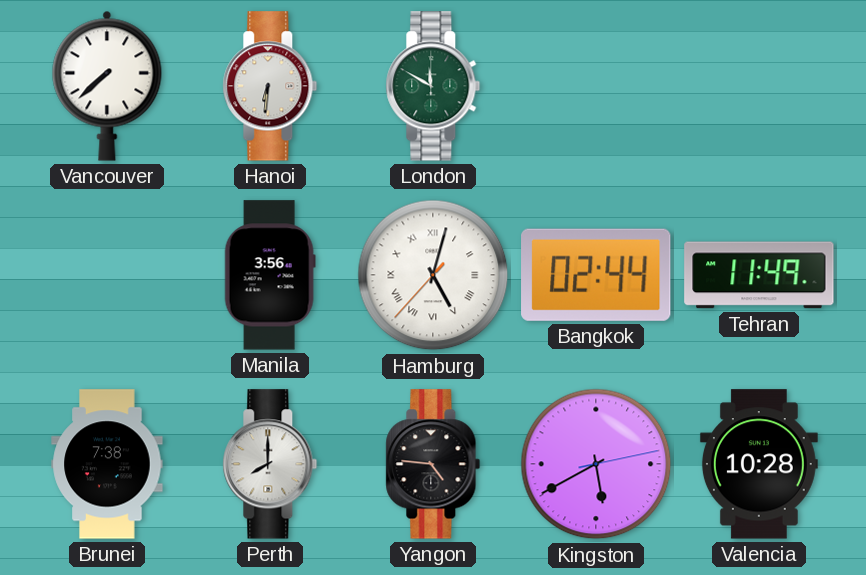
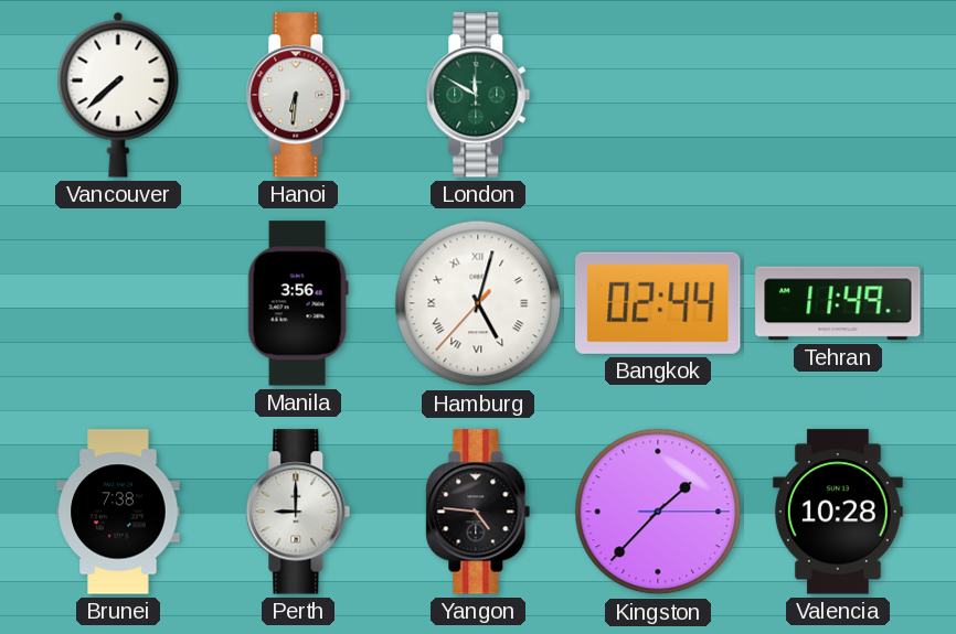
Perth: 8:00 -> 9:00 (298, 512)
Kingston: 5:40 -> 1:37 (658, 512)
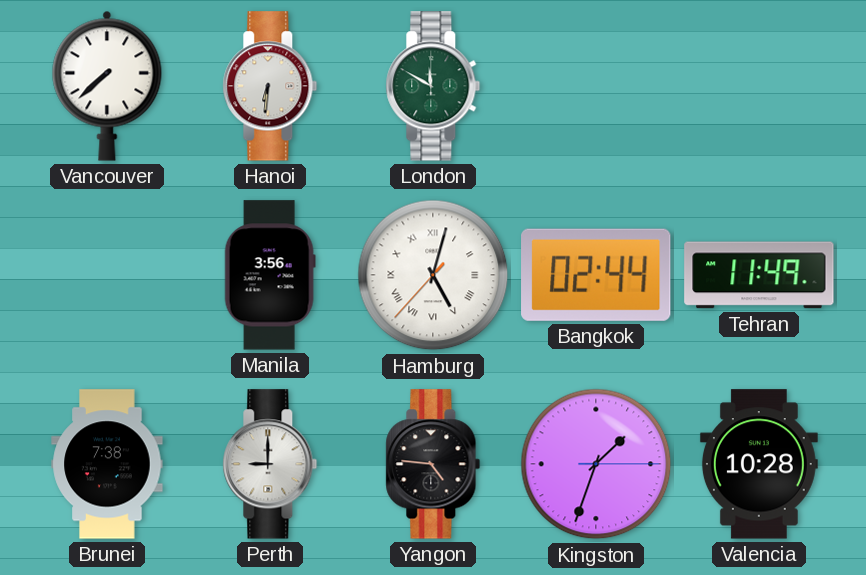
Kingston: 1:37 -> 1:33 (596, 464)
